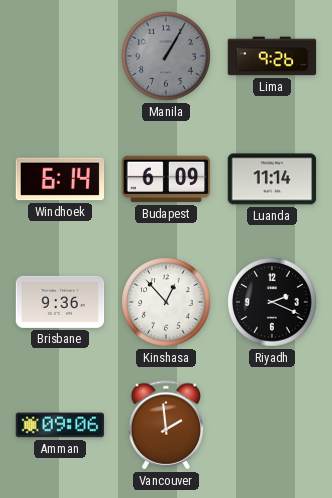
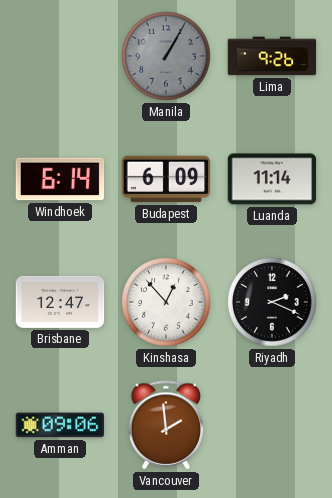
Brisbane: 9:36 -> 12:47 (60, 302)
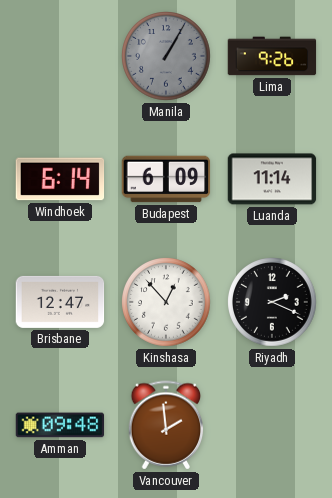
Amman: 09:06 -> 09:48 (60, 425)
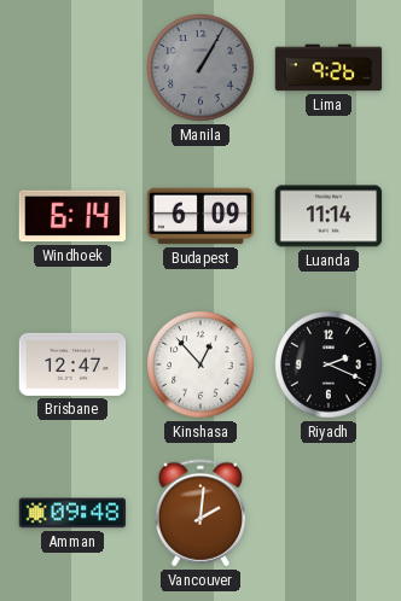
Vancouver: 1:59 -> 2:01 (200, 513)
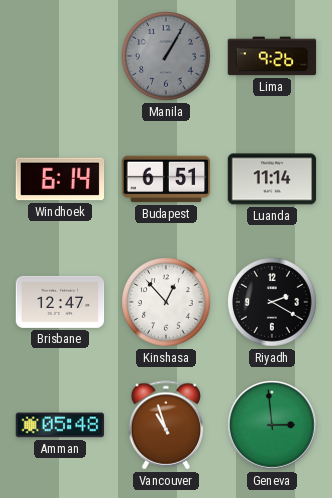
Budapest: 6:09 -> 6:51 (166, 179)
Riyadh: 2:19 -> 2:20 (273, 303)
Amman: 09:48 -> 05:48 (60, 425)
Vancouver: 2:01 -> 10:57 (166, 425)
Geneva: none -> 2:59 (273, 426)
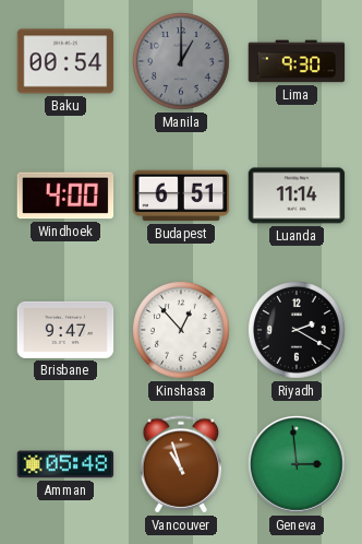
Baku: none -> 00:54 (65, 61)
Manila: 1:05 -> 1:00 (182, 62)
Lima: 9:26 -> 9:30 (297, 61)
Windhoek: 6:14 -> 4:00 (65, 196)
Brisbane: 12:47 -> 9:47 (65, 330)
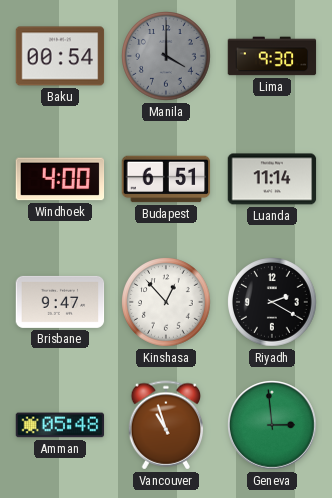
Manila: 1:00 -> 4:00 (167, 57)
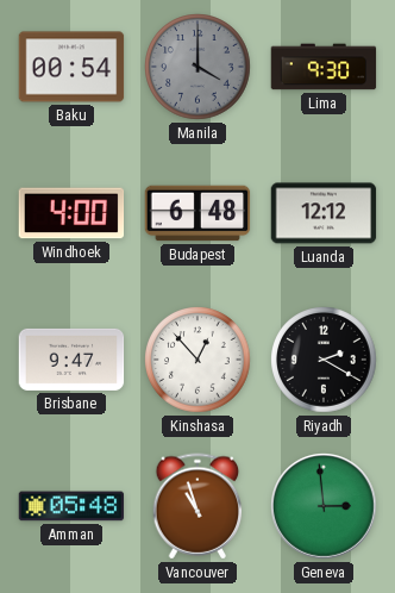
Budapest: 6:51 -> 6:48 (197, 213)
Luanda: 11:14 -> 12:12 (324, 213)
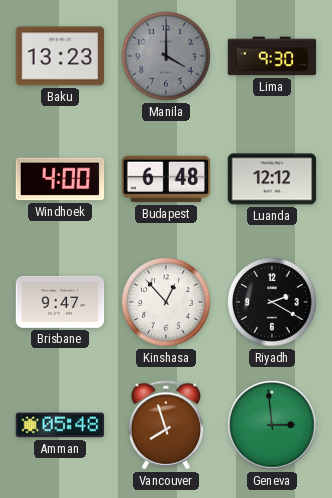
Baku: 00:54 -> 13:23 (60, 56)
Vancouver: 10:57 -> 7:57 (166, 425)
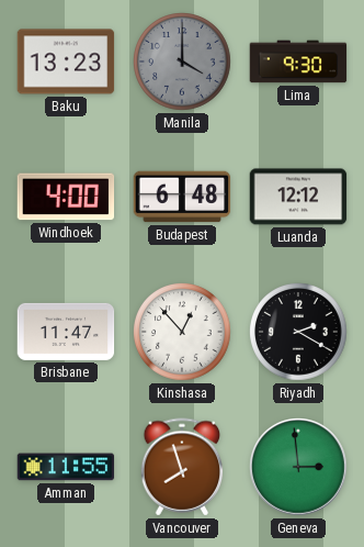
Brisbane: 9:47 -> 11:47 (66, 332)
Amman: 05:48 -> 11:55 (66, 467)
